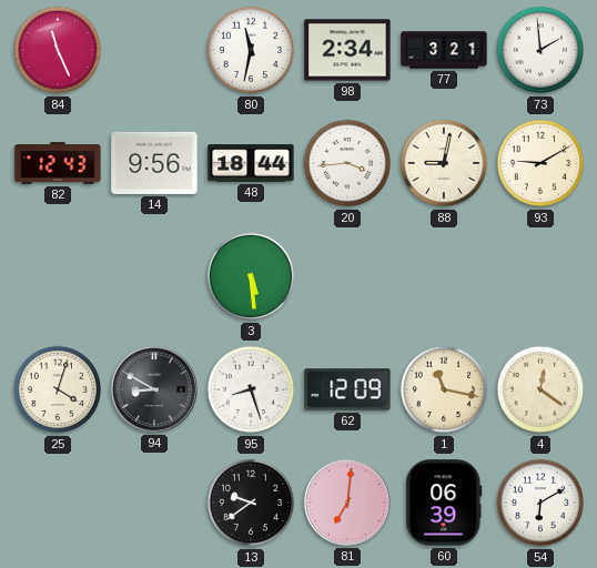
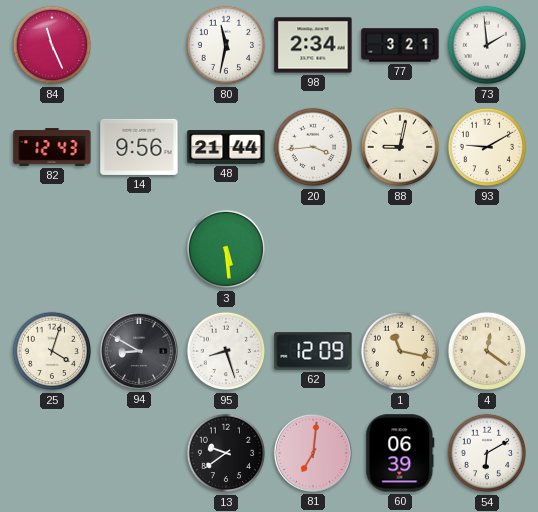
48: 18:44 -> 21:44 (226, 147)
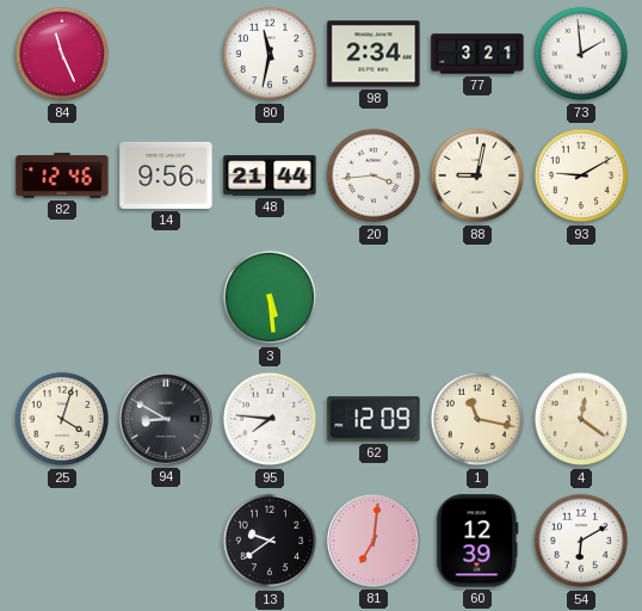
82: 12:43 -> 12:46 (62, 175)
95: 8:27 -> 7:46 (270, 419)
60: 06:39 -> 12:39 (477, 541)
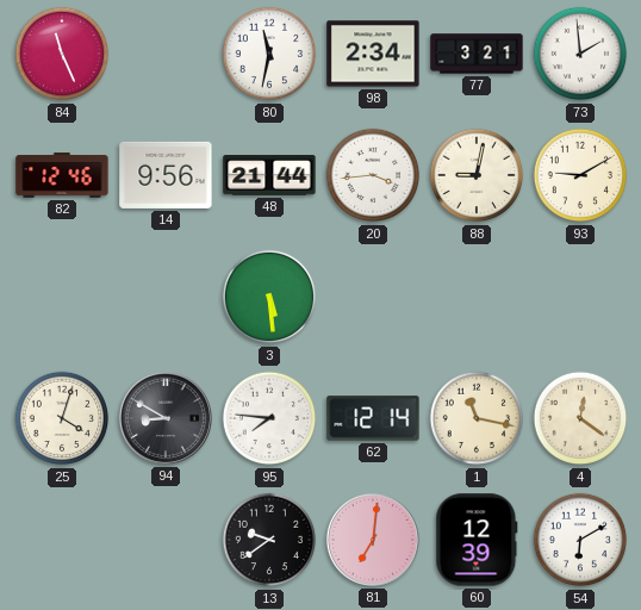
62: 12:09 -> 12:14 (373, 418)
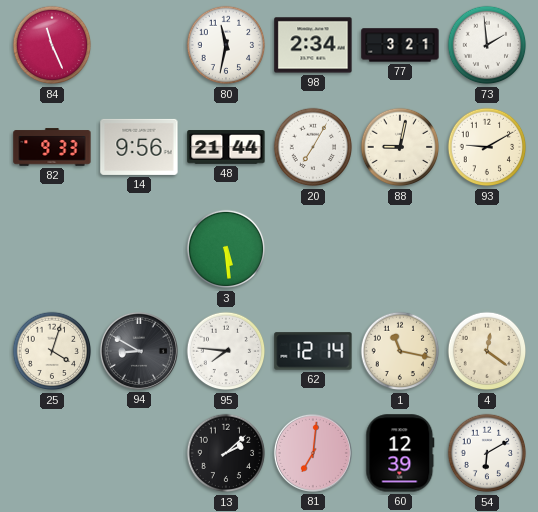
82: 12:46 -> 9:33 (52, 147)
20: 3:44 -> 7:05 (313, 147)
13: 9:39 -> 2:08 (226, 453)
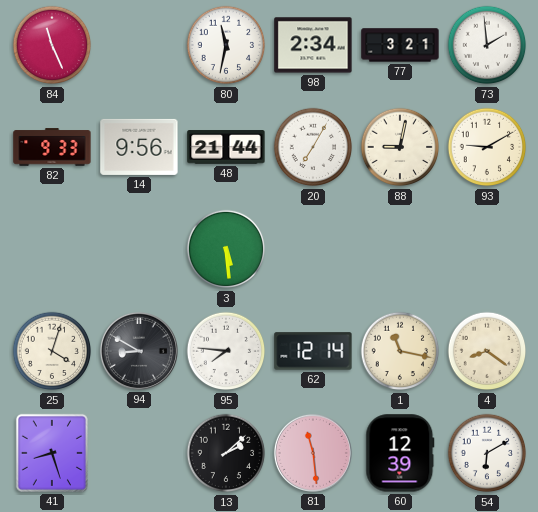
4: 12:21 -> 8:21 (487, 351)
41: none -> 8:27 (52, 453)
81: 7:01 -> 11:29 (313, 453)
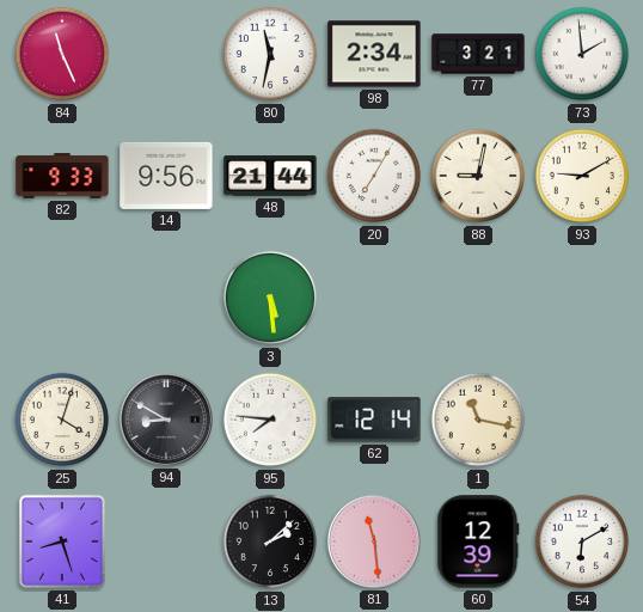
4: 8:21 -> none (487, 351)
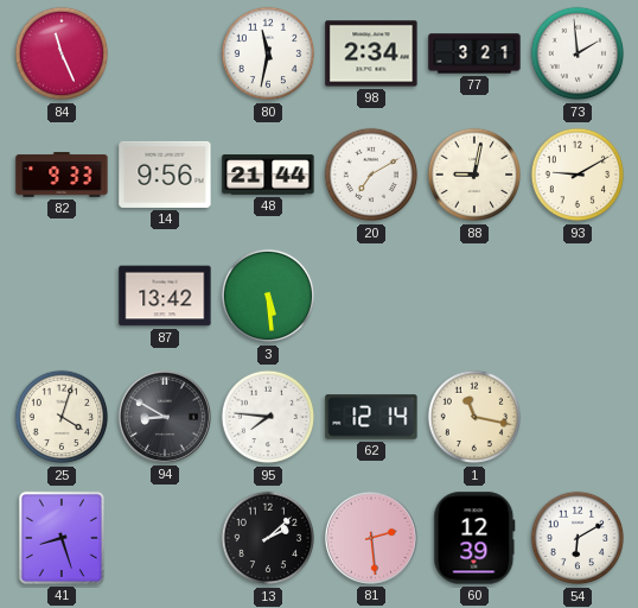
20: 7:05 -> 7:10 (371, 175)
87: none -> 13:42 (165, 296)
81: 11:29 -> 2:29 (371, 538)
